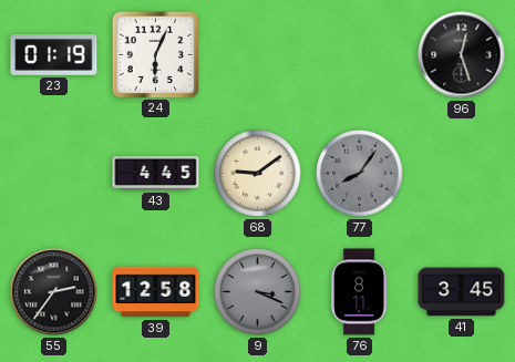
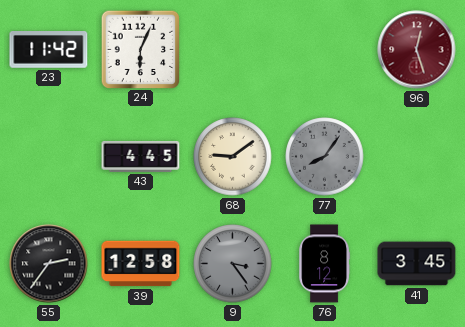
23: 01:19 -> 11:42 (49, 50)
96 dial: black -> burgundy (417, 50)
9: 3:19 -> 3:24 (233, 264)
76: 8:11 -> 8:12 (325, 264)
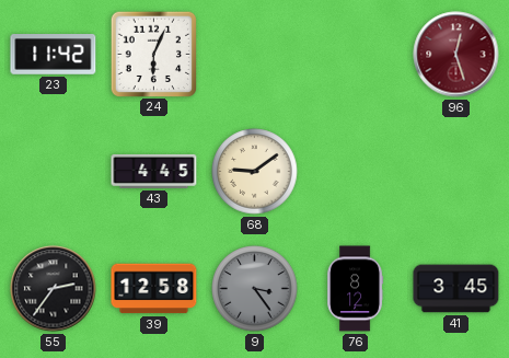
77: 8:06 -> none (325, 157)
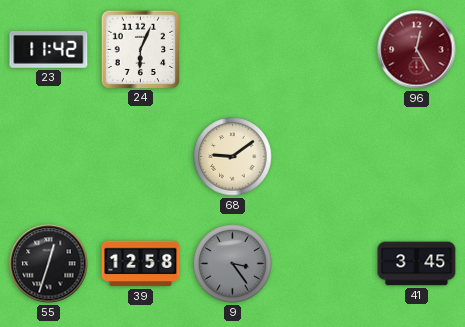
96: 12:27 -> 12:25 (417, 50)
43: 4:45 -> none (154, 171)
55: 2:36 -> 12:33 (49, 264)
76: 8:12 -> none (356, 289)
